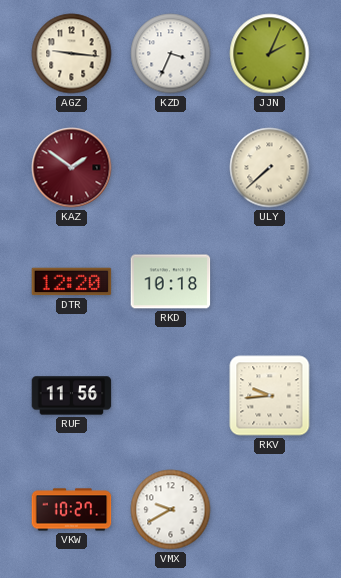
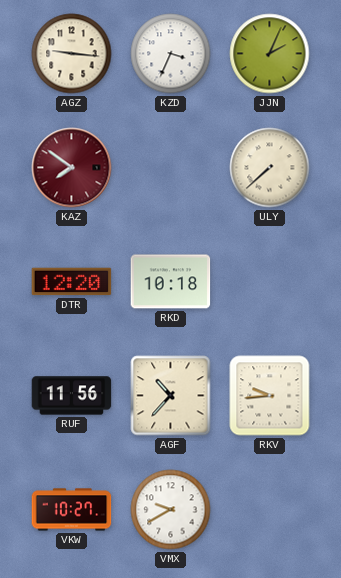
KAZ: 1:51 -> 7:51 (72, 168)
AGF: none -> 10:37 (171, 396)
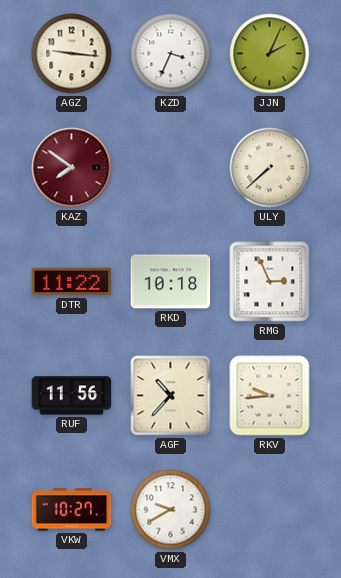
DTR: 12:20 -> 11:22 (72, 282)
RMG: none -> 2:56 (270, 282)
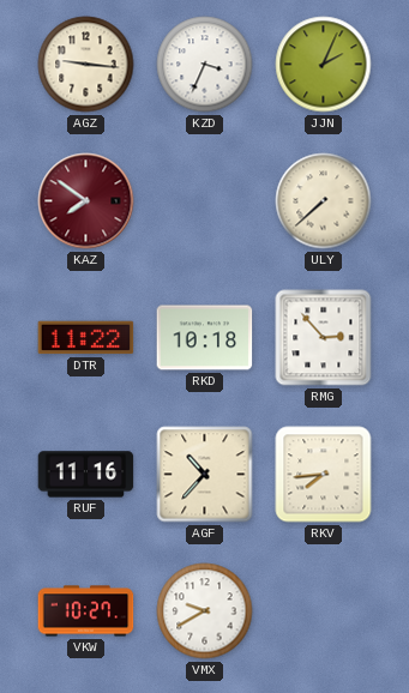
RMG: 2:56 -> 2:53 (324, 338)
RUF: 11:56 -> 11:16 (86, 475)
RKV: 9:44 -> 7:44 (324, 475)
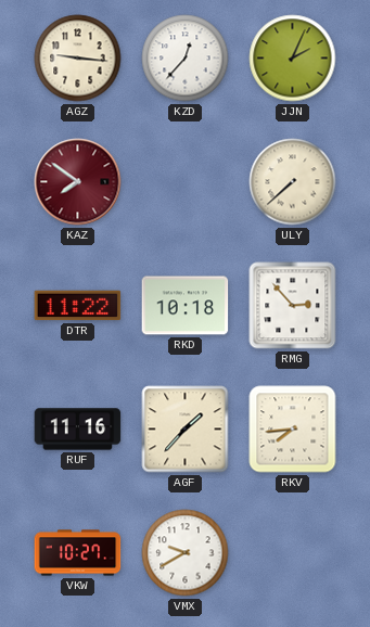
KZD: 3:34 -> 12:37 (186, 59)
AGF: 10:37 -> 1:37 (186, 430)
